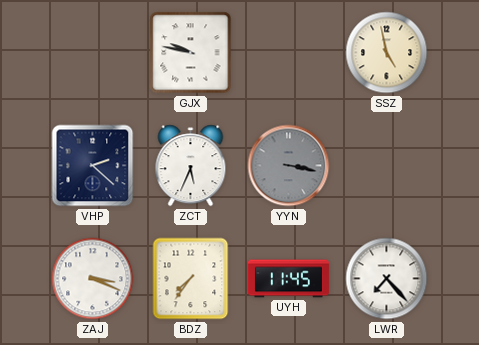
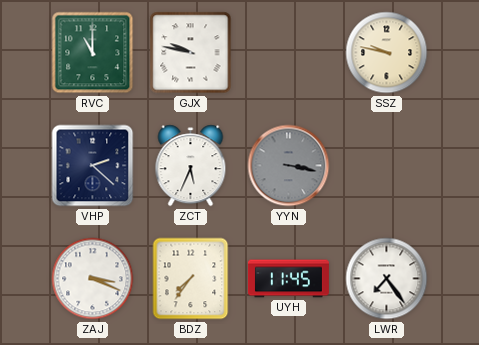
RVC: none -> 11:00 (93, 53)
SSZ: 4:58 -> 9:47 (387, 53)
LWR: 7:23 -> 7:24 (387, 279)
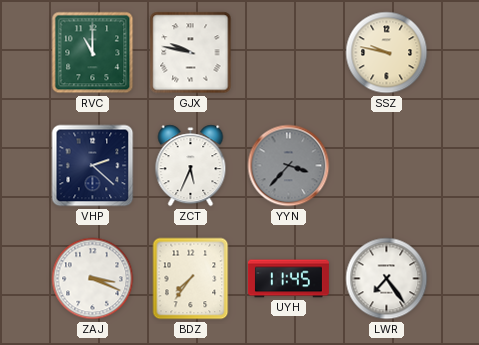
YYN: 3:17 -> 3:37 (289, 166)
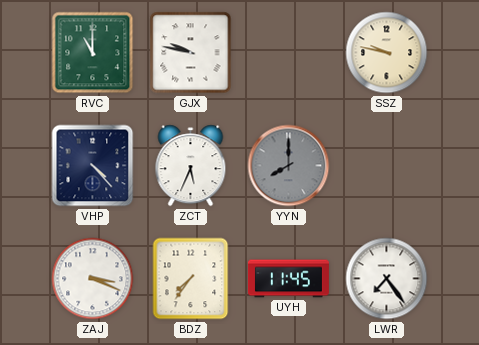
VHP: 2:22 -> 4:23 (93, 166)
YYN: 3:37 -> 8:00 (289, 166)
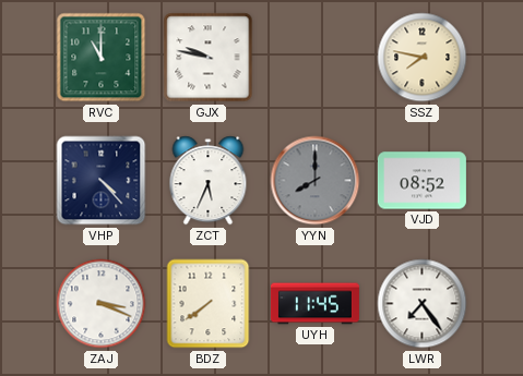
SSZ: 9:47 -> 7:47 (423, 58)
VJD: none -> 08:52 (421, 181)
BDZ: 7:36 -> 7:39 (209, 304)
